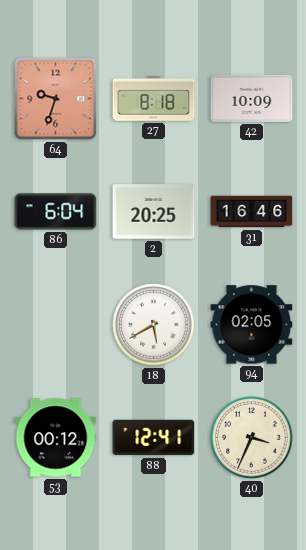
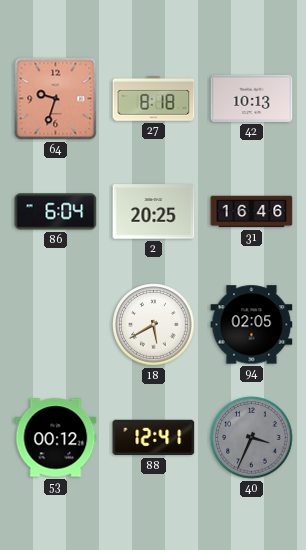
42: 10:09 -> 10:13 (252, 98)
40 dial: cream -> grey (252, 438)
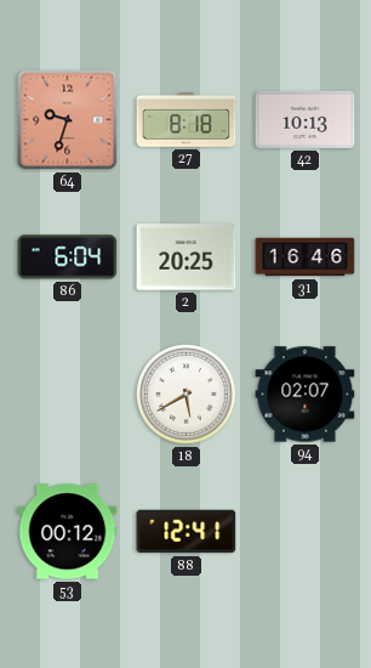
94: 02:05 -> 02:07 (306, 395)
40: 3:34 -> none (252, 438)
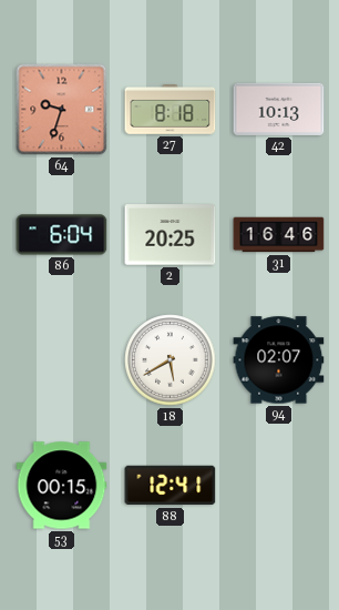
53: 00:12 -> 00:15 (62, 486)
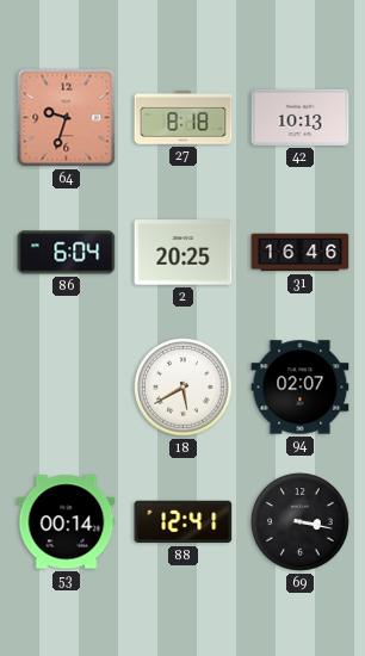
53: 00:15 -> 00:14 (67, 522)
69: none -> 3:17 (301, 522)
